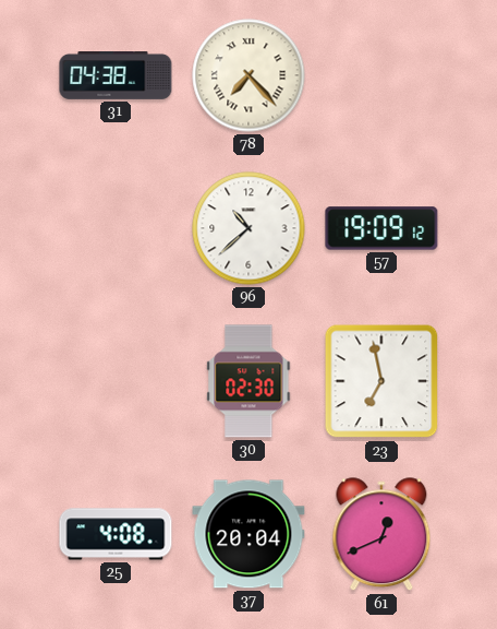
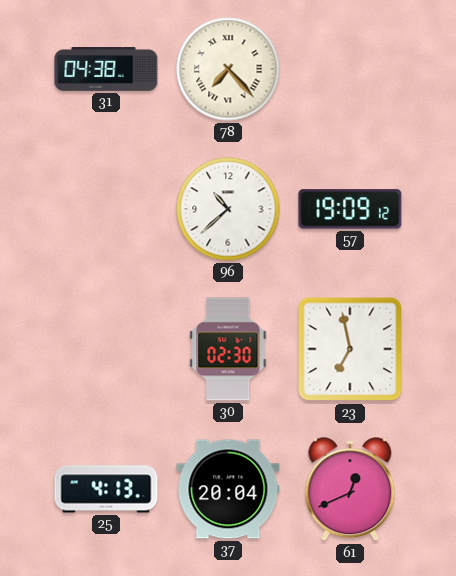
25: 4:08 -> 4:13 (106, 489)
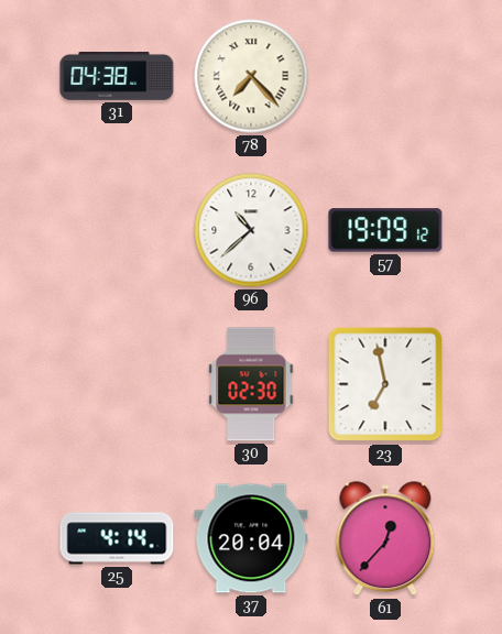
25: 4:13 -> 4:14 (117, 538)
61: 12:41 -> 12:37 (385, 539)
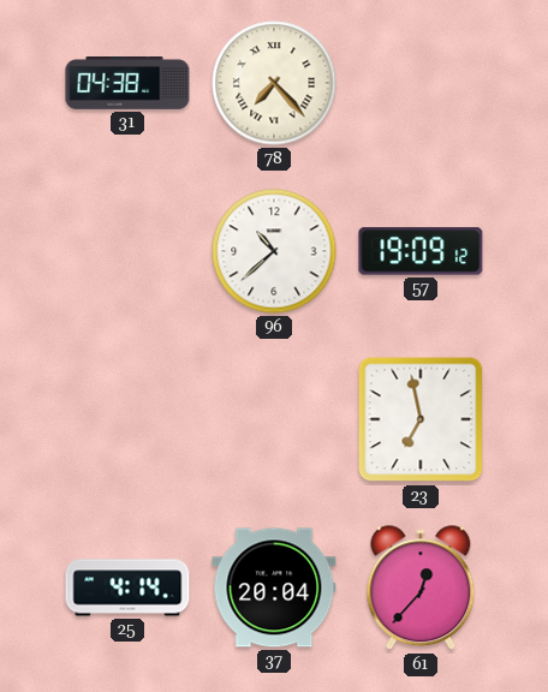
30: 02:30 -> none (251, 384)
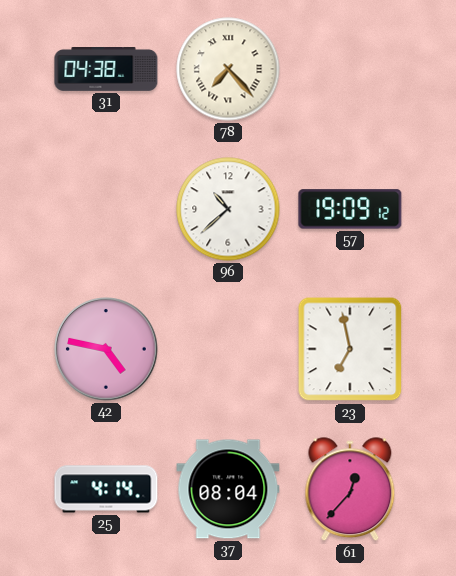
42: none -> 4:47 (106, 349)
37: 20:04 -> 08:04 (228, 489)
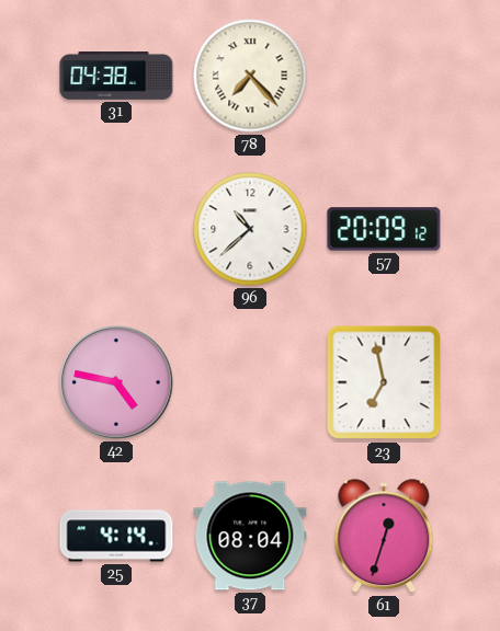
57: 19:09 -> 20:09 (384, 229)
61: 12:37 -> 12:33 (384, 537)
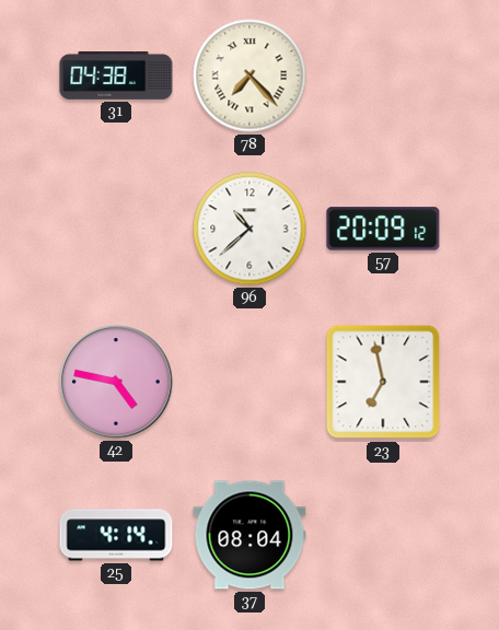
61: 12:33 -> none (384, 537)
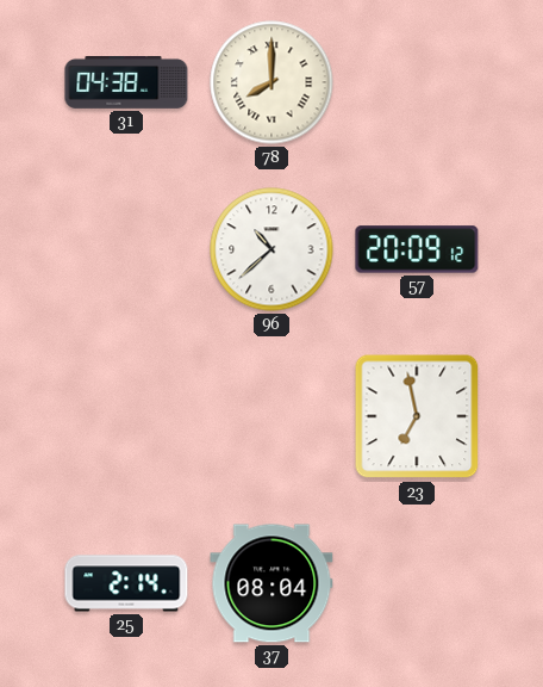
78: 7:23 -> 8:00 (271, 82)
42: 4:47 -> none (116, 382)
25: 4:14 -> 2:14 (126, 583)
